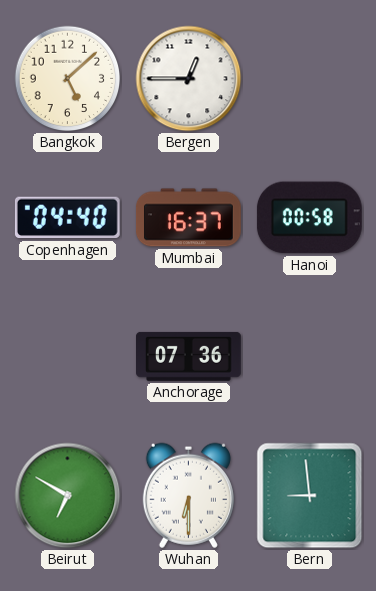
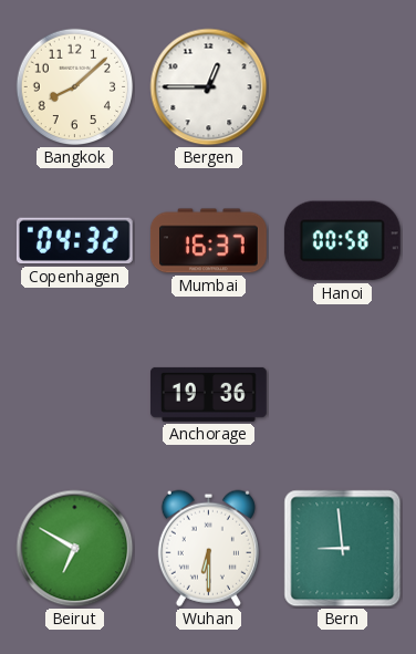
Bangkok: 5:08 -> 8:08 (75, 87)
Copenhagen: 04:40 -> 04:32 (74, 241)
Anchorage: 07:36 -> 19:36 (209, 394)
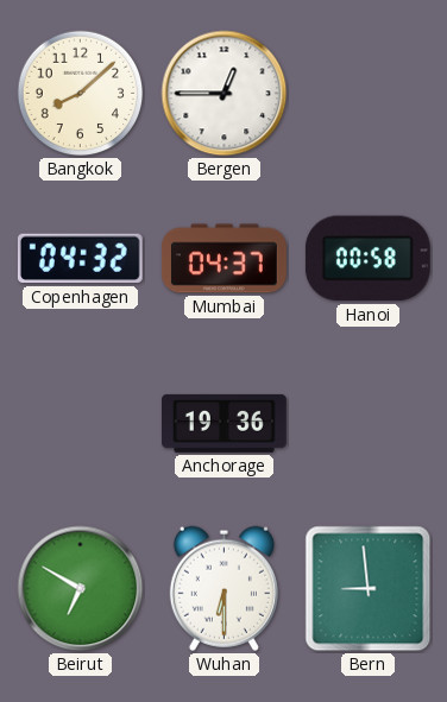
Mumbai: 16:37 -> 04:37 (223, 259)
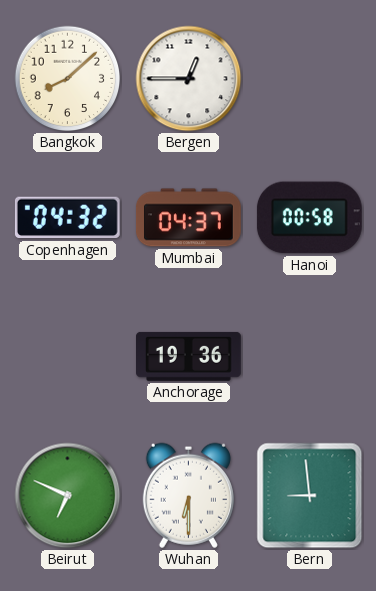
Beirut: 6:50 -> 6:49 (68, 496)
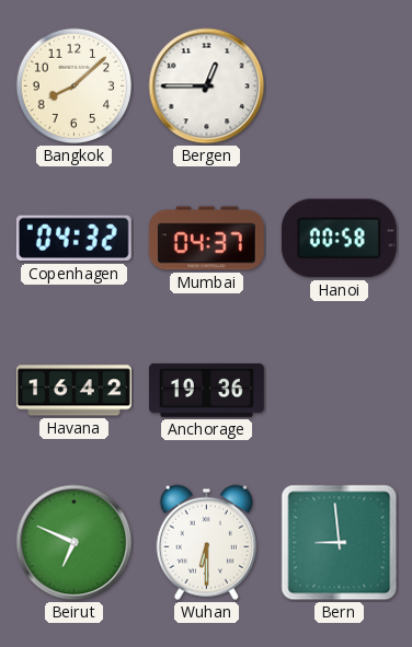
Havana: none -> 16:42 (75, 391)
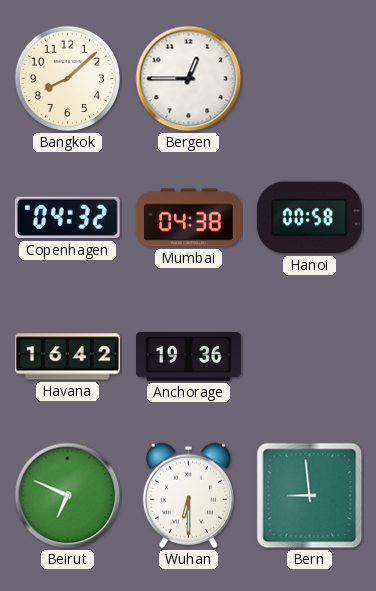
Mumbai: 04:37 -> 04:38 (188, 218)
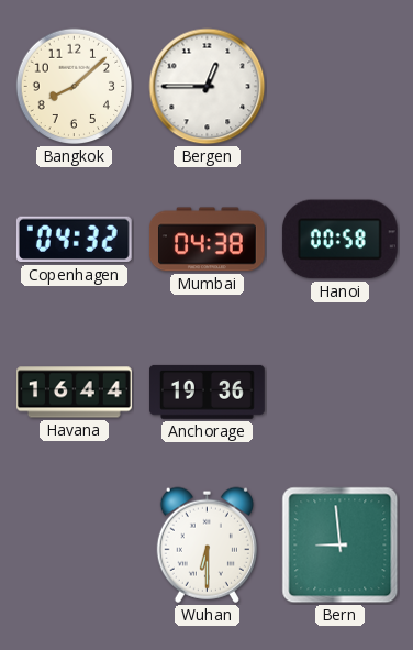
Havana: 16:42 -> 16:44 (75, 393)
Beirut: 6:49 -> none (68, 496)
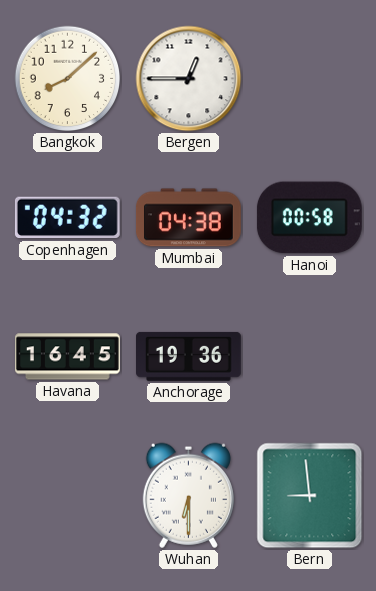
Havana: 16:44 -> 16:45 (68, 357)
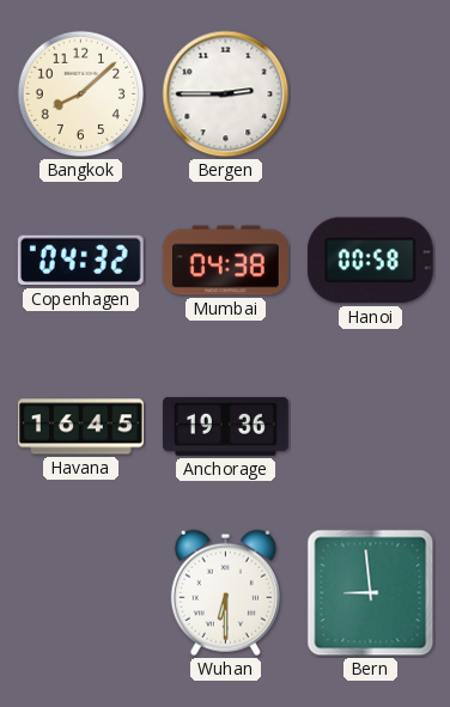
Bergen: 12:45 -> 2:45 (226, 95)
